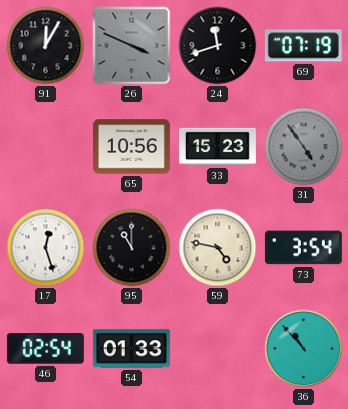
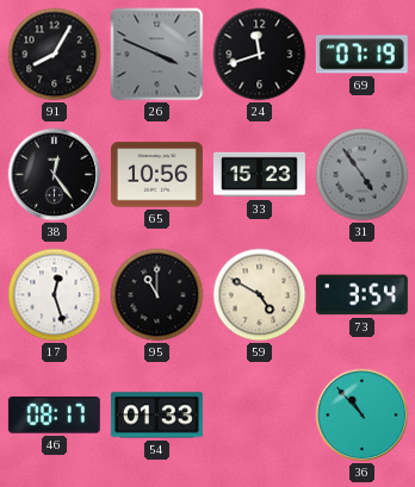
91: 12:05 -> 8:05 (55, 55)
38: none -> 12:24 (55, 175)
59: 4:47 -> 4:50 (260, 295)
46: 02:54 -> 08:17 (54, 416)
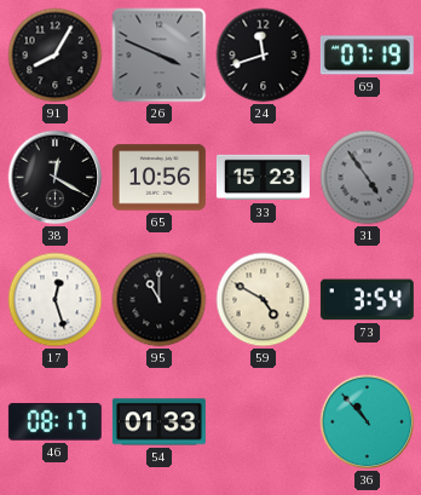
38: 12:24 -> 12:20 (56, 178)
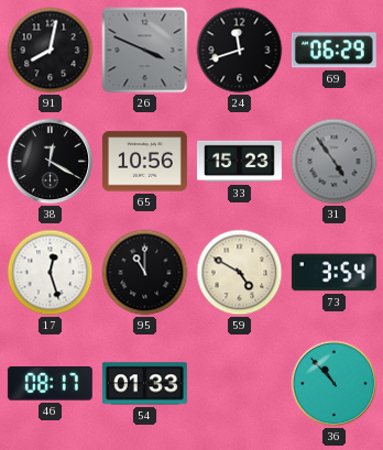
91: 8:05 -> 8:02 (51, 51)
69: 07:19 -> 06:29 (333, 51)
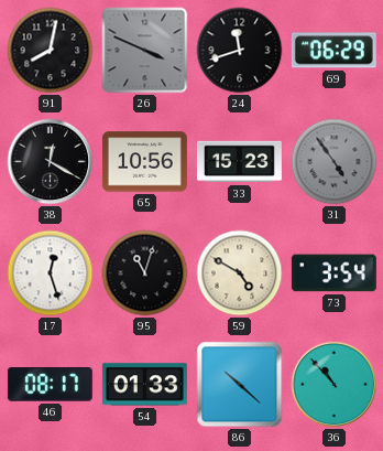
95: 11:00 -> 11:03 (145, 273)
86: none -> 10:22 (240, 385)
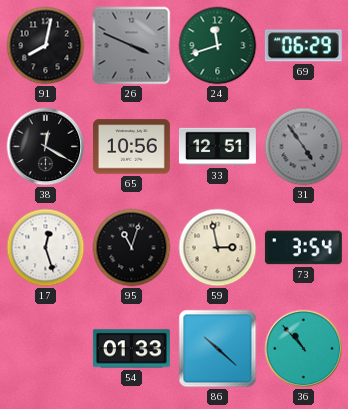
24 dial: black -> green (218, 46)
33: 15:23 -> 12:51 (217, 147)
59: 4:50 -> 2:58 (218, 248)
46: 08:17 -> none (50, 385)
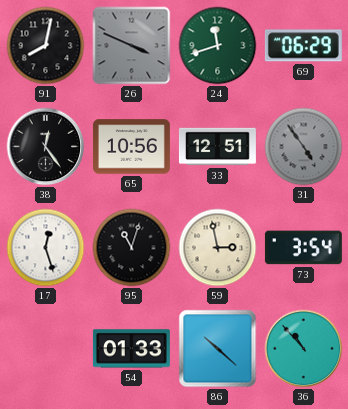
38: 12:20 -> 12:24 (46, 147)
